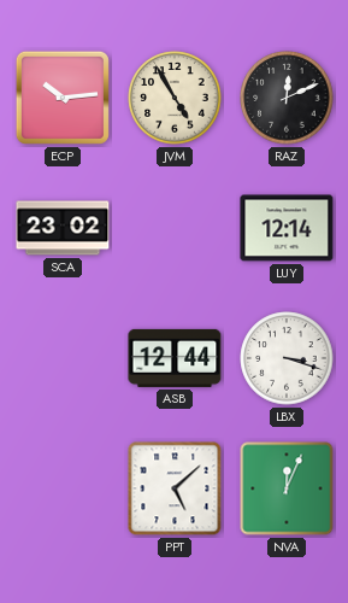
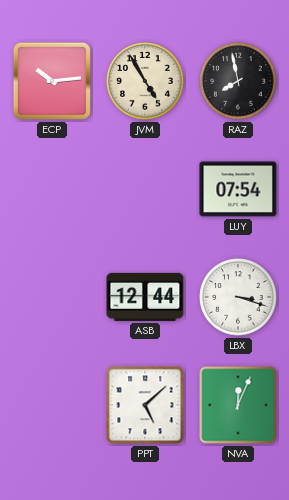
RAZ: 12:11 -> 7:58 (238, 81)
SCA: 23:02 -> none (63, 228)
LUY: 12:14 -> 07:54 (238, 189)
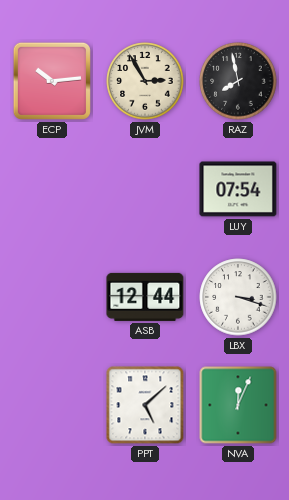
JVM: 4:55 -> 2:55 (145, 81)
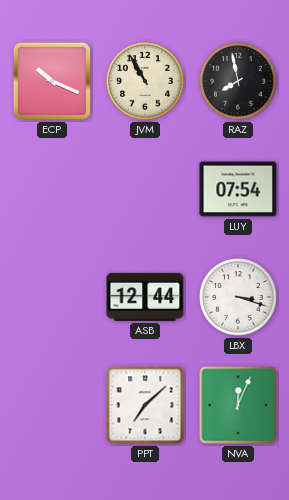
ECP: 10:14 -> 10:19 (52, 81)
JVM: 2:55 -> 10:55 (145, 81)
PPT: 5:08 -> 7:08 (145, 405)
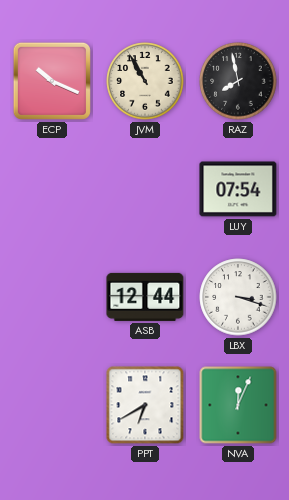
PPT: 7:08 -> 6:40 (145, 405)
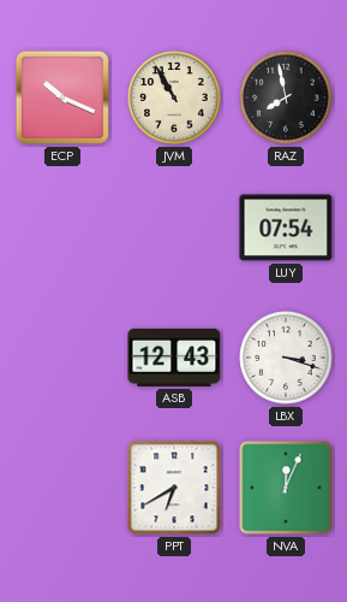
ASB: 12:44 -> 12:43 (174, 358)
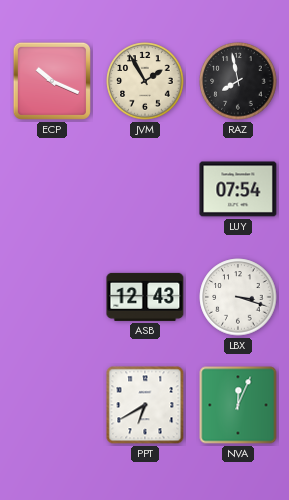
JVM: 10:55 -> 1:55 (145, 81)
